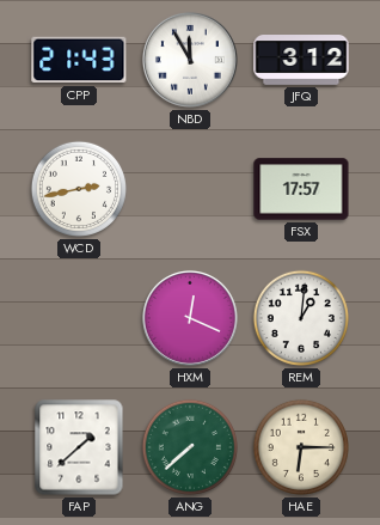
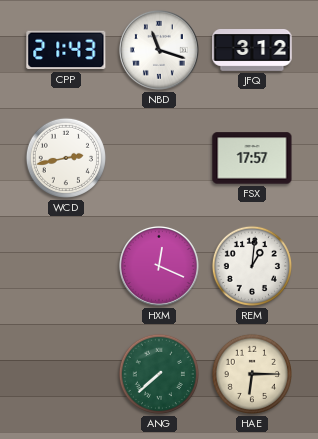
NBD: 11:55 -> 11:18 (159, 50)
FAP: 1:38 -> none (79, 447)
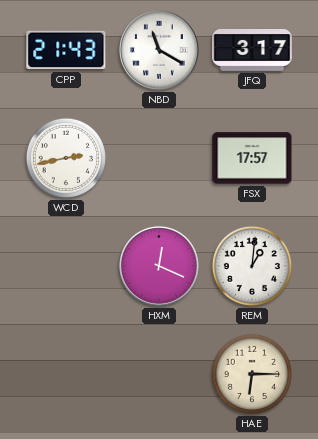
NBD: 11:18 -> 11:20 (159, 50)
JFQ: 3:12 -> 3:17 (252, 51)
ANG: 7:38 -> none (159, 374)
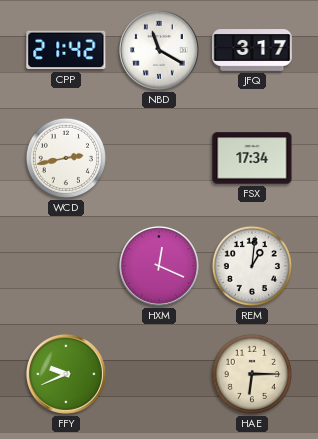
CPP: 21:43 -> 21:42 (66, 50)
FSX: 17:57 -> 17:34 (252, 158)
FFY: none -> 9:41 (66, 374)
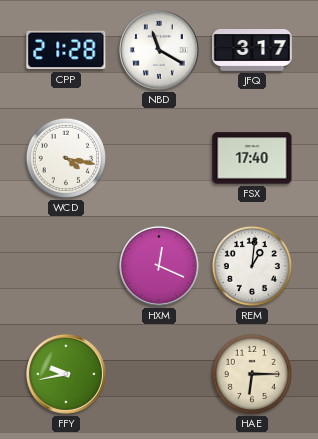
CPP: 21:42 -> 21:28 (66, 50)
WCD: 2:43 -> 4:17 (66, 158)
FSX: 17:34 -> 17:40 (252, 158)
FFY: 9:41 -> 9:43 (66, 374)
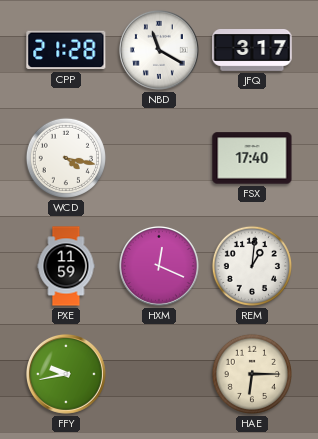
PXE: none -> 11:59 (66, 266)
